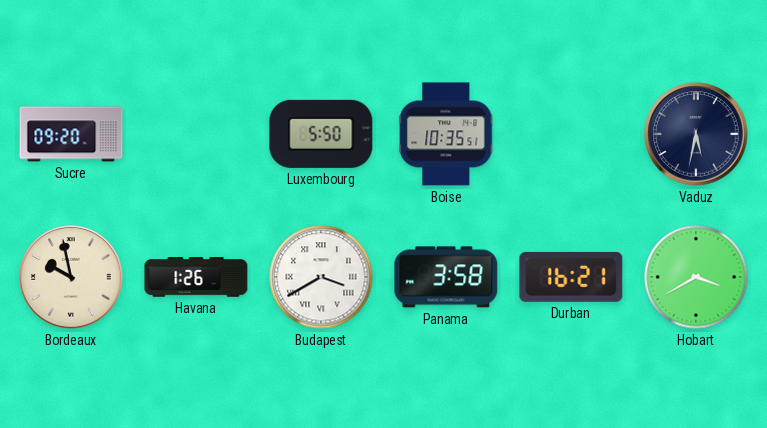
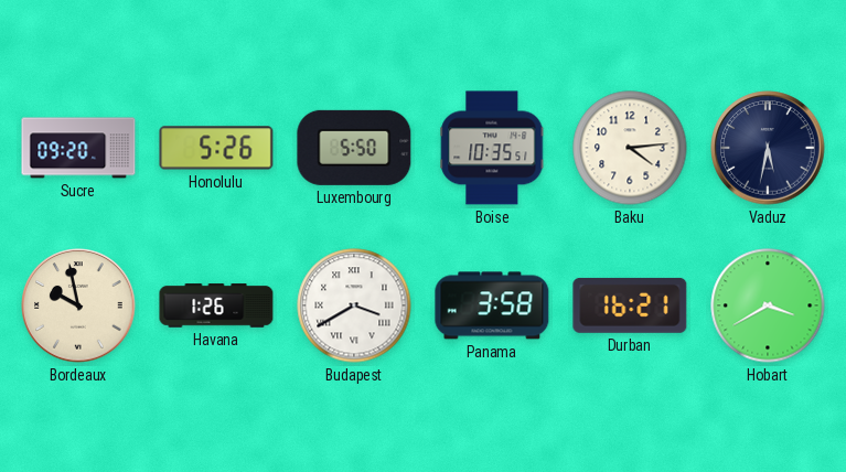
Honolulu: none -> 5:26 (216, 148)
Baku: none -> 4:14 (630, 148)
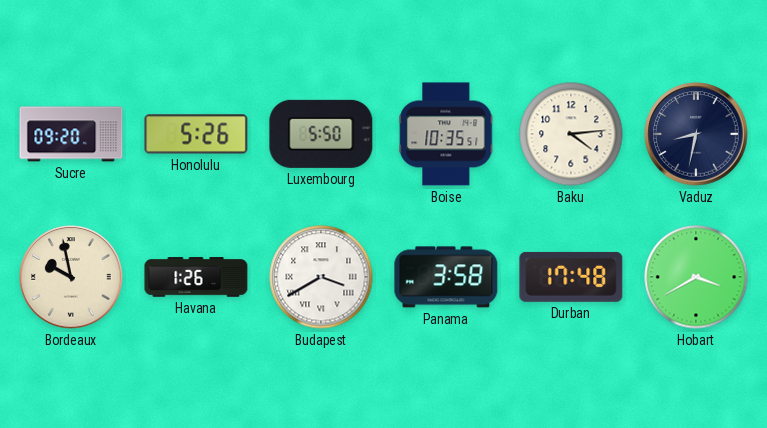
Vaduz: 5:32 -> 8:32 (696, 134)
Durban: 16:21 -> 17:48 (571, 277)
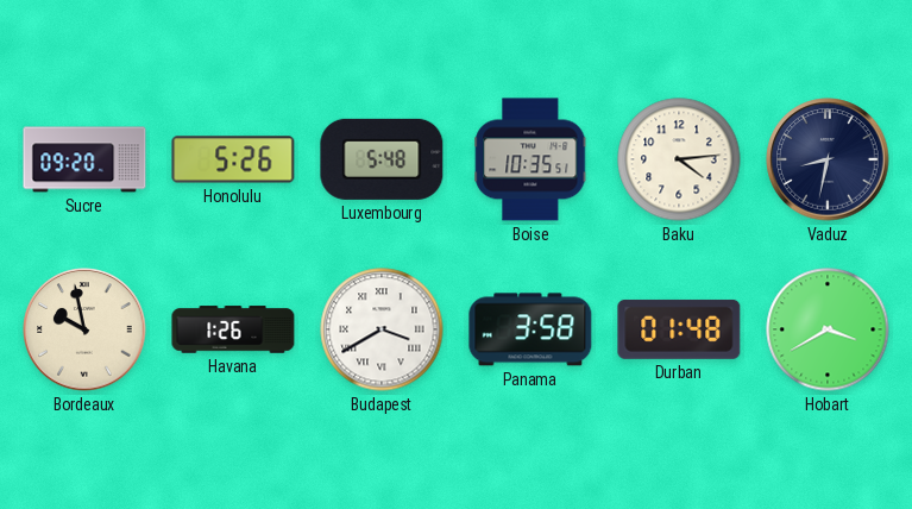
Luxembourg: 5:50 -> 5:48 (382, 159)
Durban: 17:48 -> 01:48 (679, 329)
